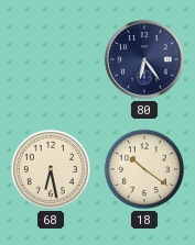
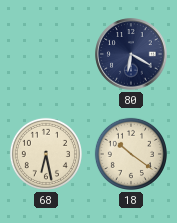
80: 6:24 -> 6:20 (131, 54)
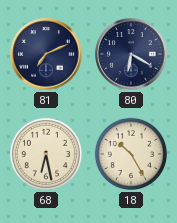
81: none -> 7:11 (46, 54)
18: 10:21 -> 10:25 (131, 154)
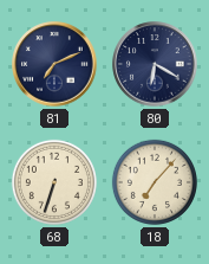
68: 6:28 -> 6:33 (54, 182)
18: 10:25 -> 7:07 (155, 182)
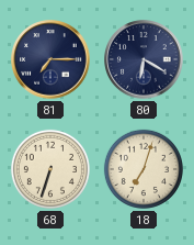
81: 7:11 -> 7:15 (50, 59)
18: 7:07 -> 7:03 (144, 169)
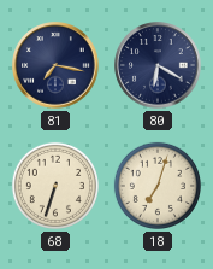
81: 7:15 -> 7:17 (55, 65)
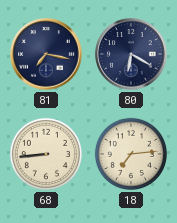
68: 6:33 -> 8:44 (46, 154)
18: 7:03 -> 7:14 (131, 154)
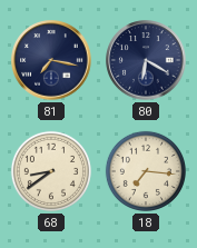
68: 8:44 -> 8:39 (51, 171)
18: 7:14 -> 7:16 (146, 171)
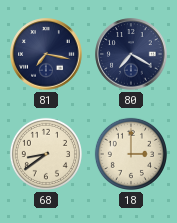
80: 6:20 -> 7:20 (131, 54)
18: 7:16 -> 3:00 (131, 154)
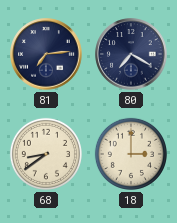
81: 7:17 -> 7:14 (46, 54)
